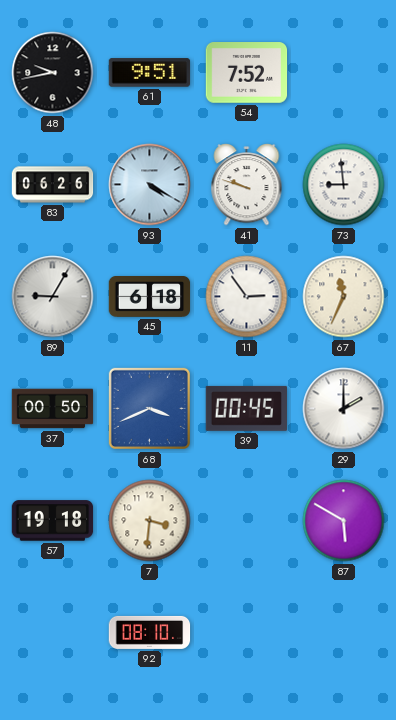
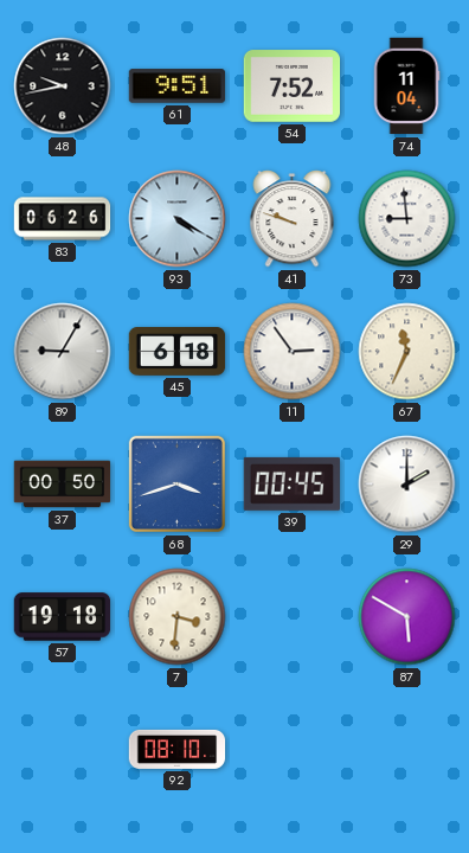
74: none -> 11:04 (406, 86)
68: 3:41 -> 3:42 (176, 483)
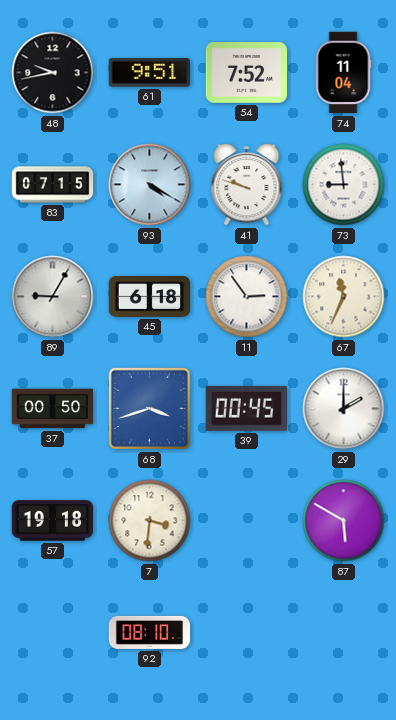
83: 06:26 -> 07:15 (53, 185)
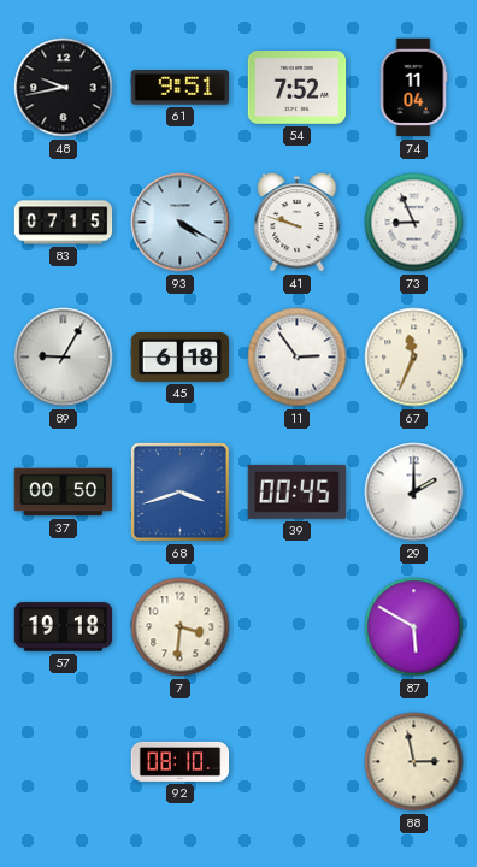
73: 8:59 -> 8:56 (414, 223)
88: none -> 2:58 (414, 762)
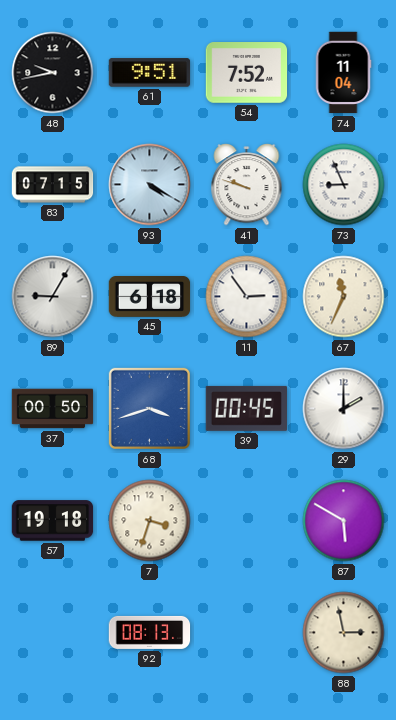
7: 3:31 -> 3:33 (150, 521)
92: 08:10 -> 08:13 (150, 632)
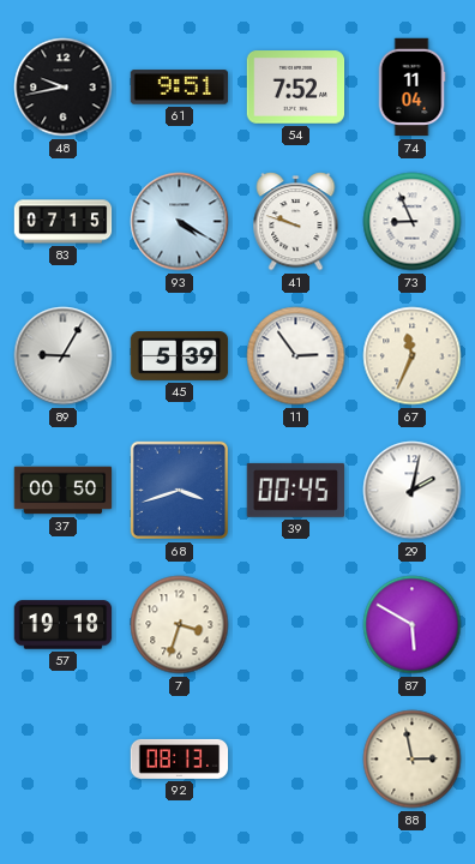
45: 6:18 -> 5:39 (180, 356)
29: 2:00 -> 2:02 (413, 491)
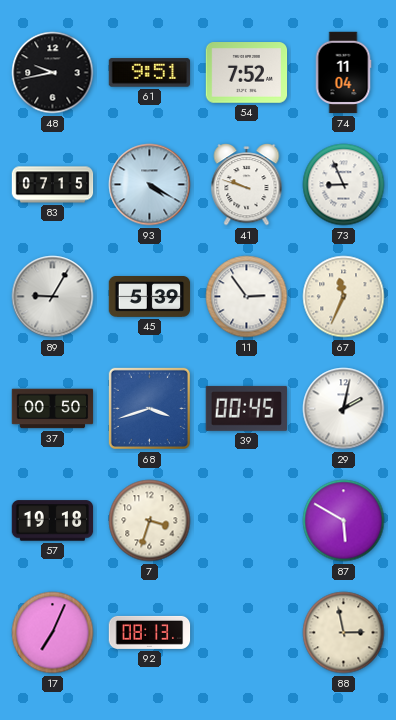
17: none -> 7:04 (53, 633)
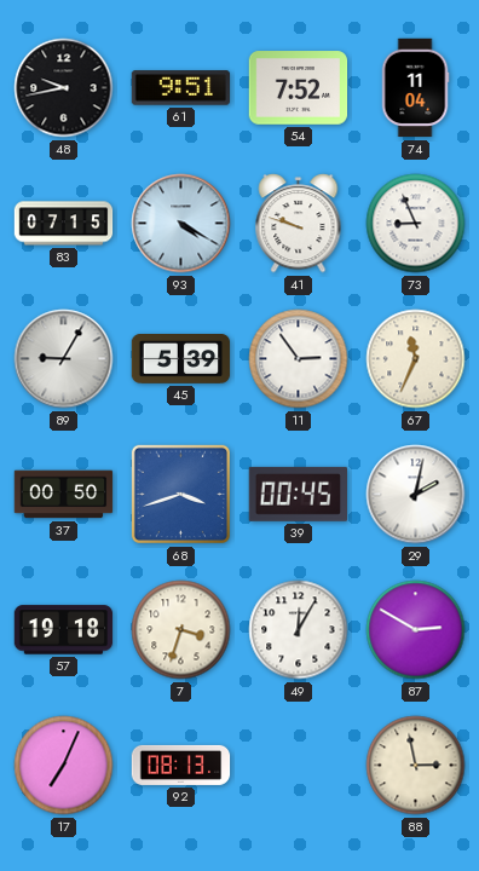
49: none -> 12:05 (299, 630)
87: 5:50 -> 2:50 (416, 630)
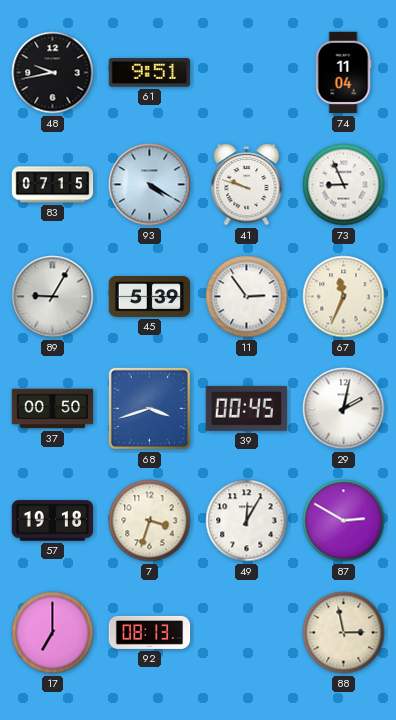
54: 7:52 -> none (299, 88)
17: 7:04 -> 7:00 (53, 633)
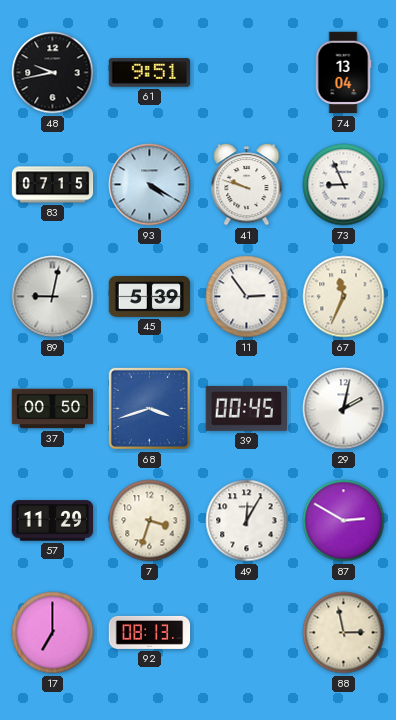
74: 11:04 -> 13:04 (343, 73)
89: 9:05 -> 9:02 (53, 297)
57: 19:18 -> 11:29 (53, 521)
